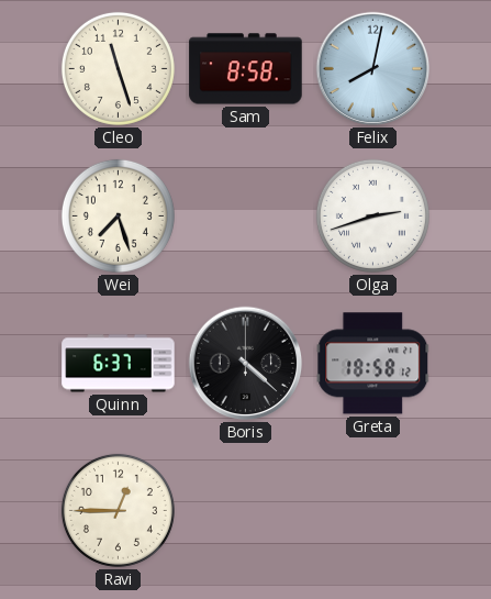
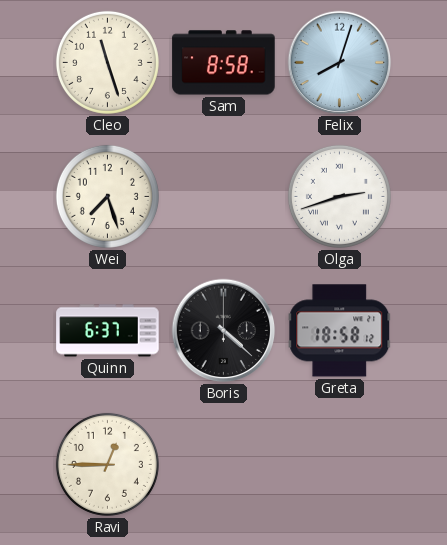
Felix: 8:02 -> 8:03 (340, 63)
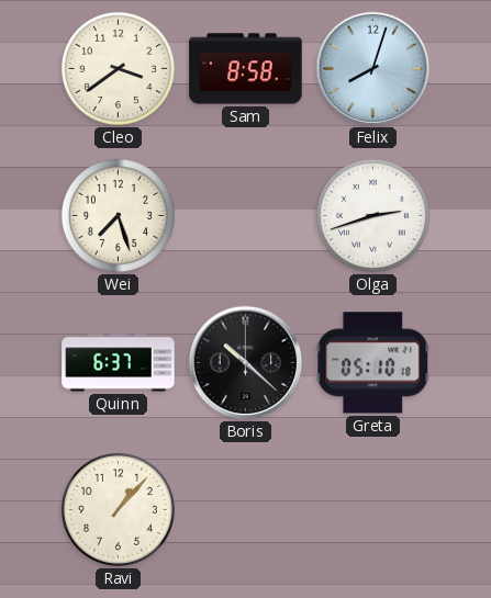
Cleo: 11:27 -> 3:39 (118, 68)
Boris: 4:22 -> 10:22 (246, 363)
Greta: 18:58 -> 05:10 (373, 363)
Ravi: 12:45 -> 1:07 (118, 509)
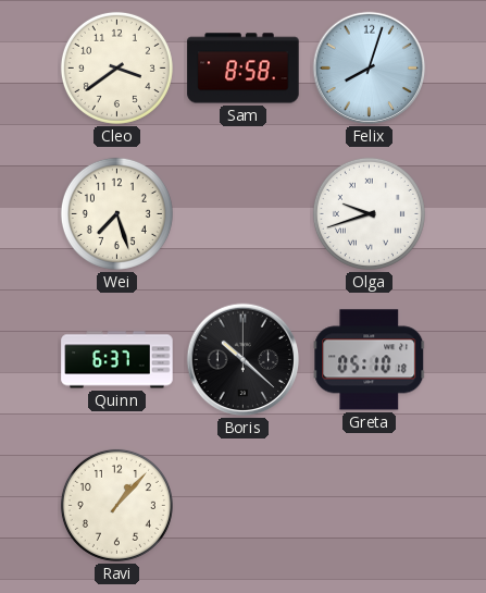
Olga: 2:42 -> 9:42 (369, 213)
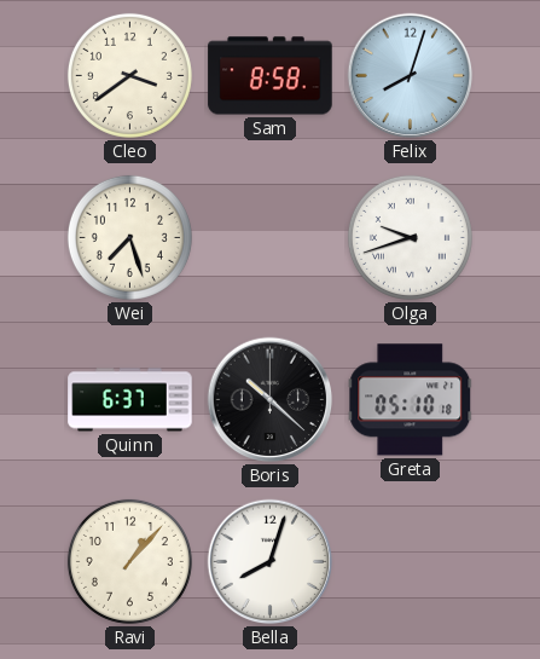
Bella: none -> 8:03 (271, 562)
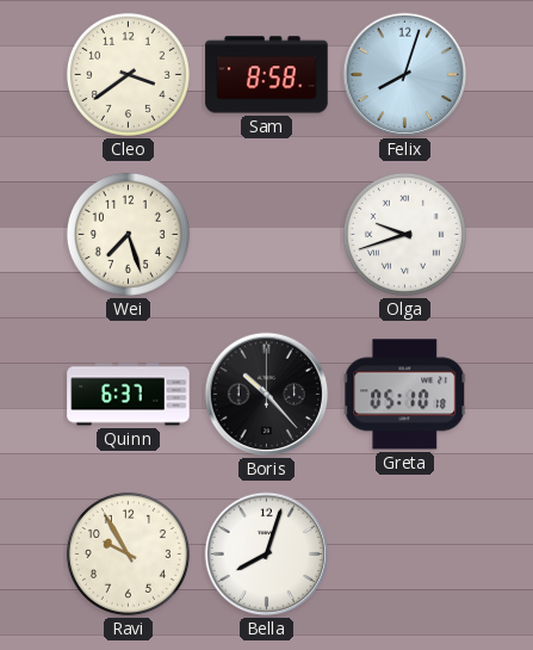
Boris: 10:22 -> 10:23 (267, 395)
Ravi: 1:07 -> 9:55 (128, 553)
